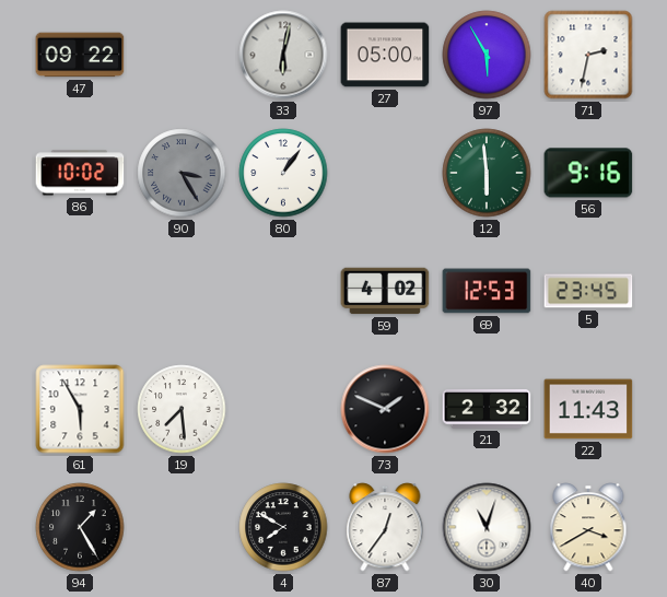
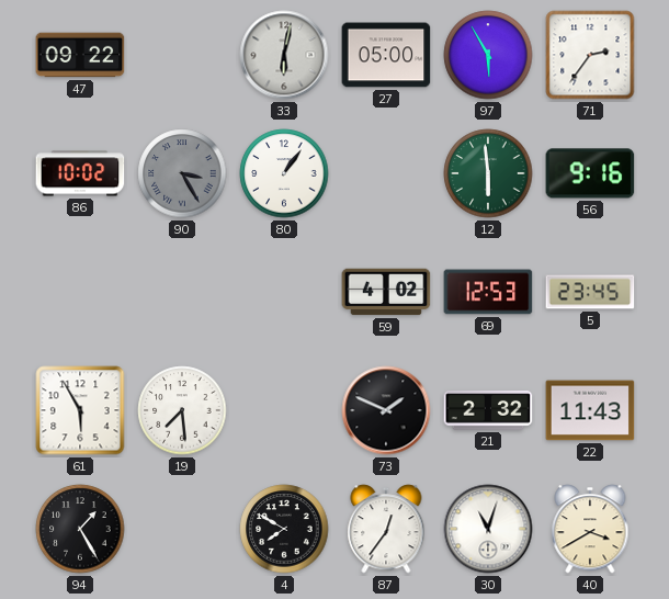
71: 2:32 -> 2:36 (590, 55)
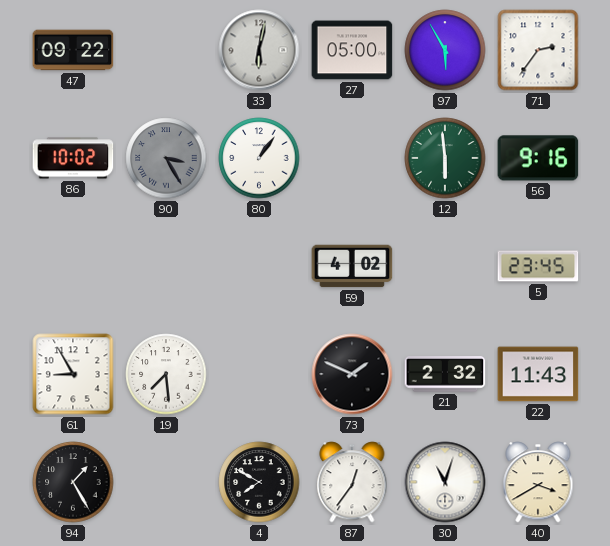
69: 12:53 -> none (488, 292)
61: 5:55 -> 8:55 (73, 374)
